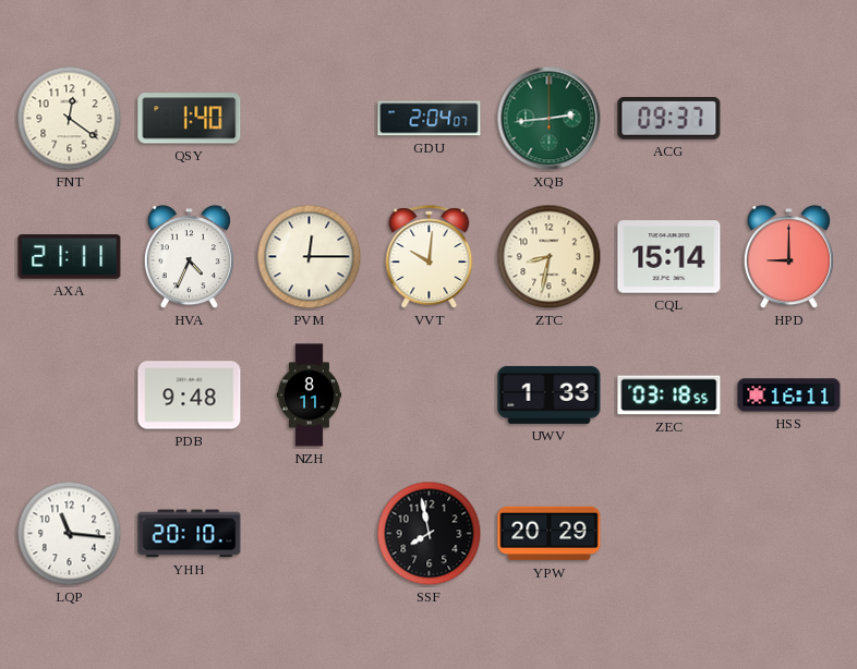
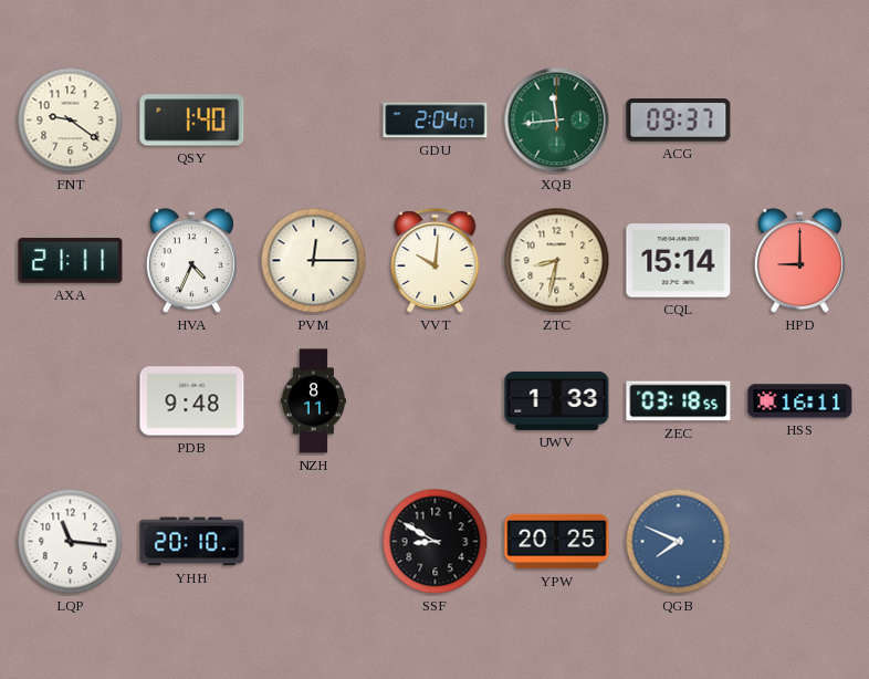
FNT: 12:21 -> 9:21 (71, 121)
XQB: 2:44 -> 11:44 (557, 121)
SSF: 7:58 -> 8:50 (436, 542)
YPW: 20:29 -> 20:25 (557, 542)
QGB: none -> 7:49 (679, 542)
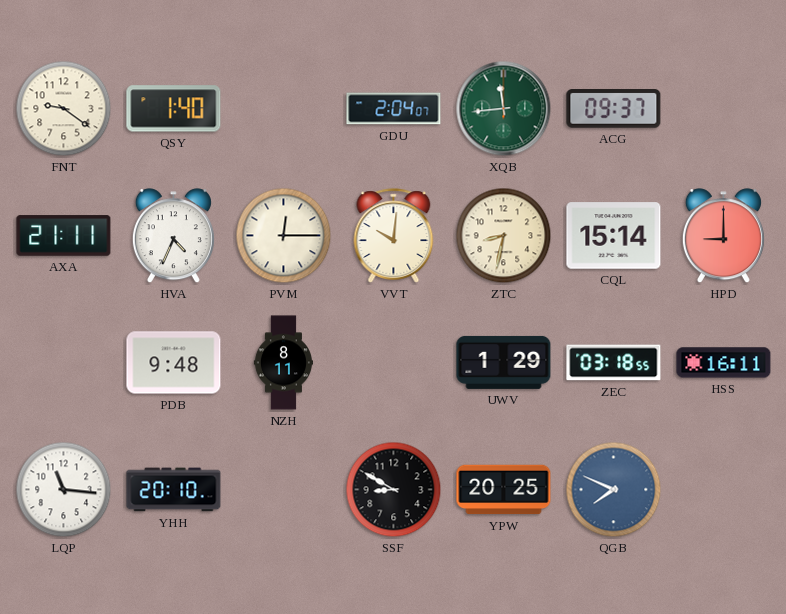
UWV: 1:33 -> 1:29 (504, 362)
